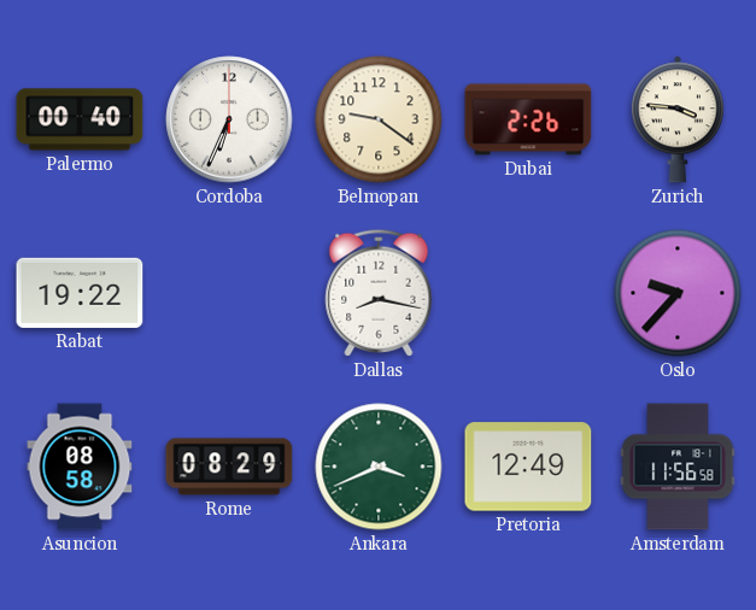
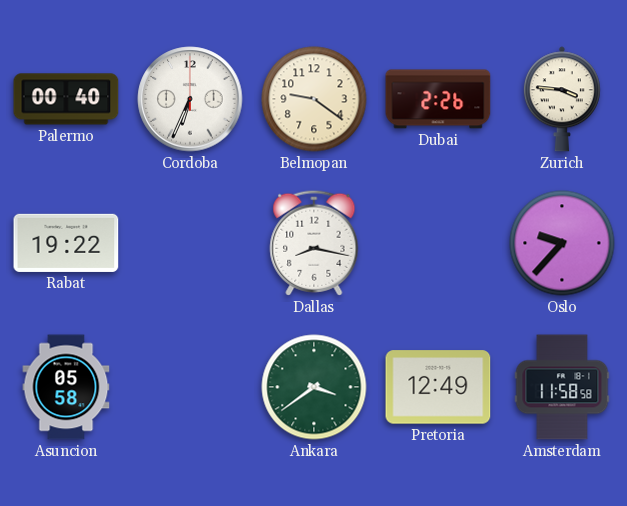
Asuncion: 08:58 -> 05:58 (66, 387)
Rome: 08:29 -> none (229, 467)
Ankara: 3:41 -> 3:39 (314, 387)
Amsterdam: 11:56 -> 11:58 (562, 387)
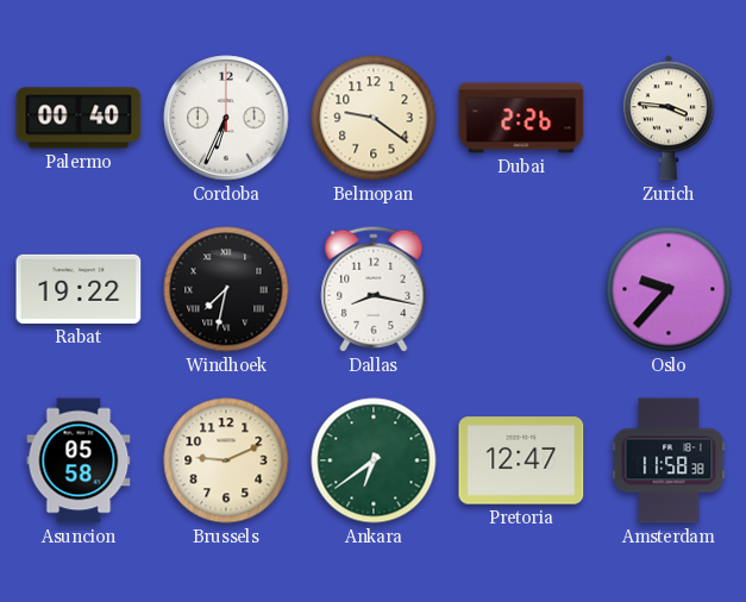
Windhoek: none -> 7:32 (226, 289)
Brussels: none -> 9:11 (226, 460)
Ankara: 3:39 -> 6:39 (374, 460)
Pretoria: 12:49 -> 12:47 (521, 460)
Amsterdam: 11:58:58 -> 11:58:38 (669, 460)
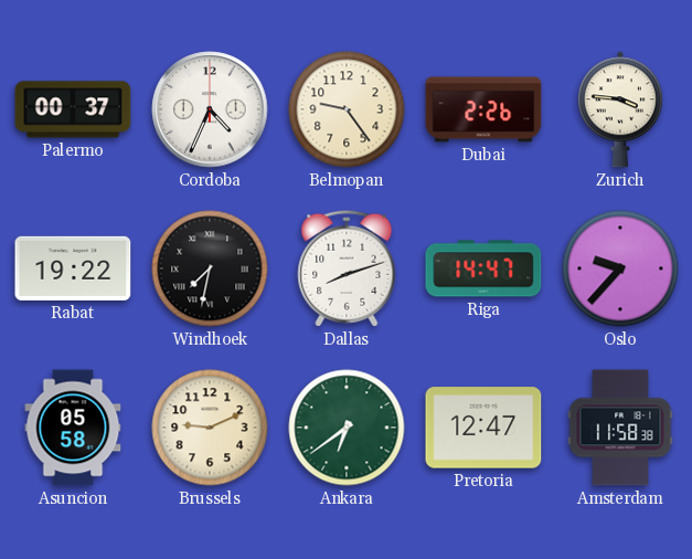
Palermo: 00:40 -> 00:37 (73, 109)
Cordoba: 6:34 -> 4:34 (210, 109)
Belmopan: 9:21 -> 9:24 (347, 109)
Dallas: 8:17 -> 8:12 (347, 268)
Riga: none -> 14:47 (483, 268)
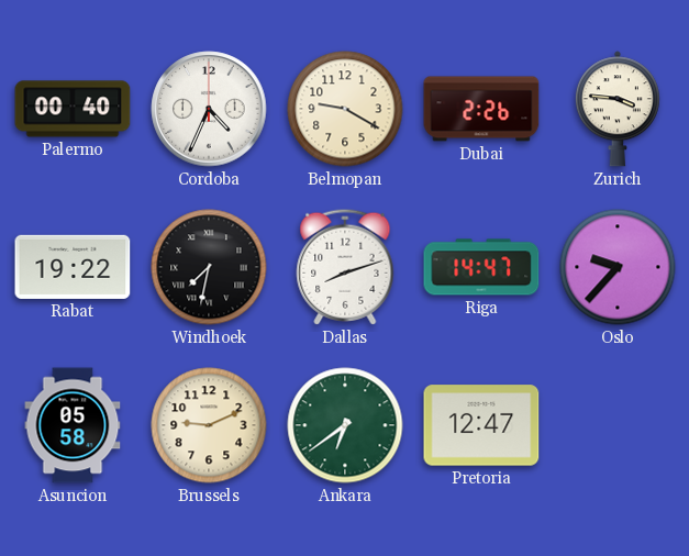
Palermo: 00:37 -> 00:40 (73, 109)
Belmopan: 9:24 -> 9:20 (345, 109)
Amsterdam: 11:58 -> none (620, 428)
